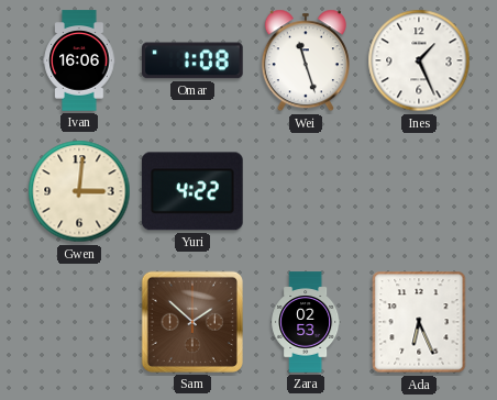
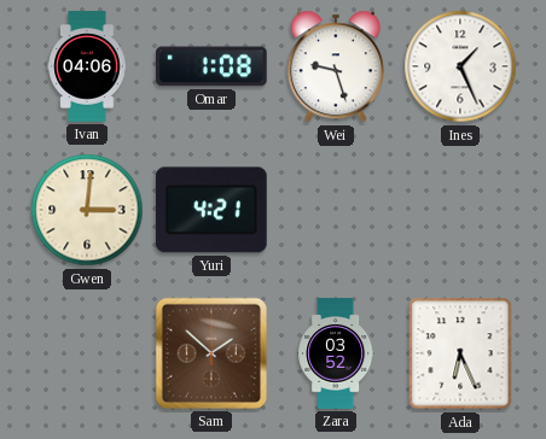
Ivan: 16:06 -> 04:06 (87, 66)
Wei: 11:27 -> 9:27 (336, 66)
Yuri: 4:22 -> 4:21 (211, 210)
Zara: 02:53 -> 03:52 (336, 353)
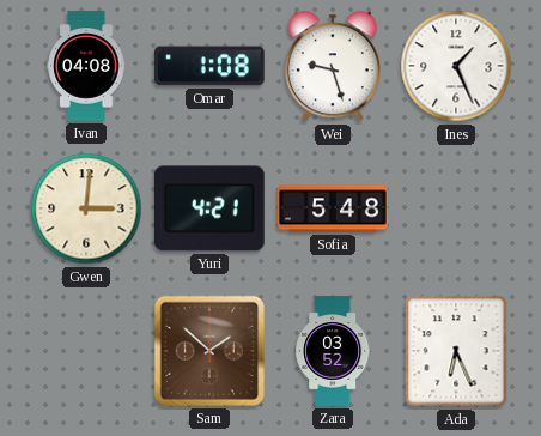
Ivan: 04:06 -> 04:08 (86, 66)
Sofia: none -> 5:48 (333, 208)
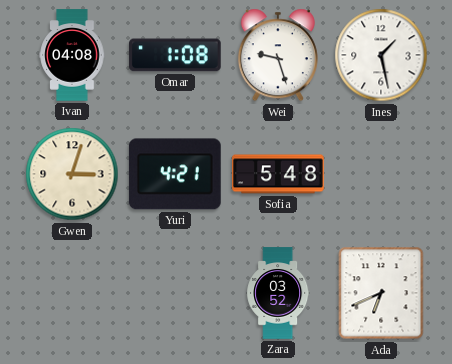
Ines: 1:26 -> 1:28 (381, 55)
Gwen: 3:01 -> 3:03 (72, 174)
Sam: 1:52 -> none (209, 351)
Ada: 6:26 -> 6:41 (381, 293)
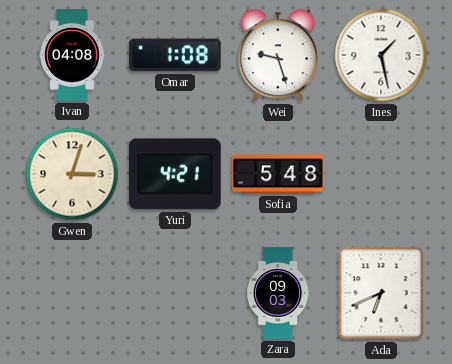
Zara: 03:52 -> 09:03 (278, 293)
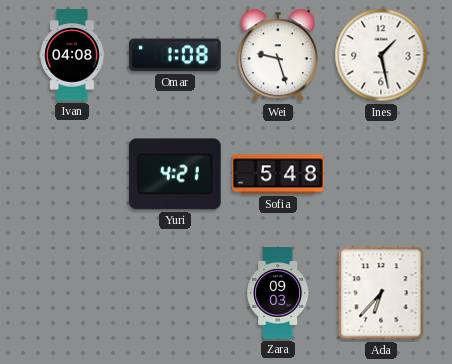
Gwen: 3:03 -> none (72, 174)
Ada: 6:41 -> 6:37 (381, 293)
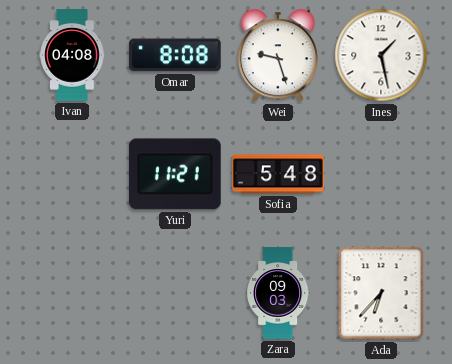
Omar: 1:08 -> 8:08 (176, 55)
Yuri: 4:21 -> 11:21 (175, 174)
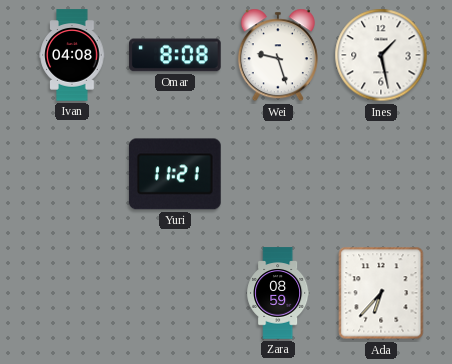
Sofia: 5:48 -> none (278, 174)
Zara: 09:03 -> 08:59 (278, 293)
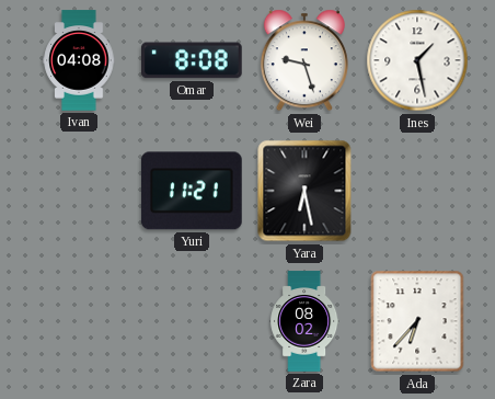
Yara: none -> 6:28 (304, 191)
Zara: 08:59 -> 08:02 (304, 321)
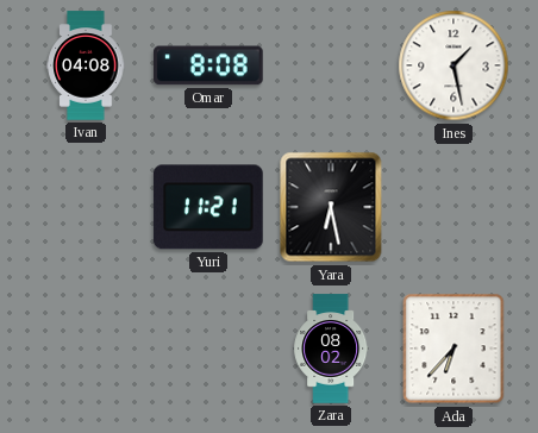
Wei: 9:27 -> none (304, 60)
